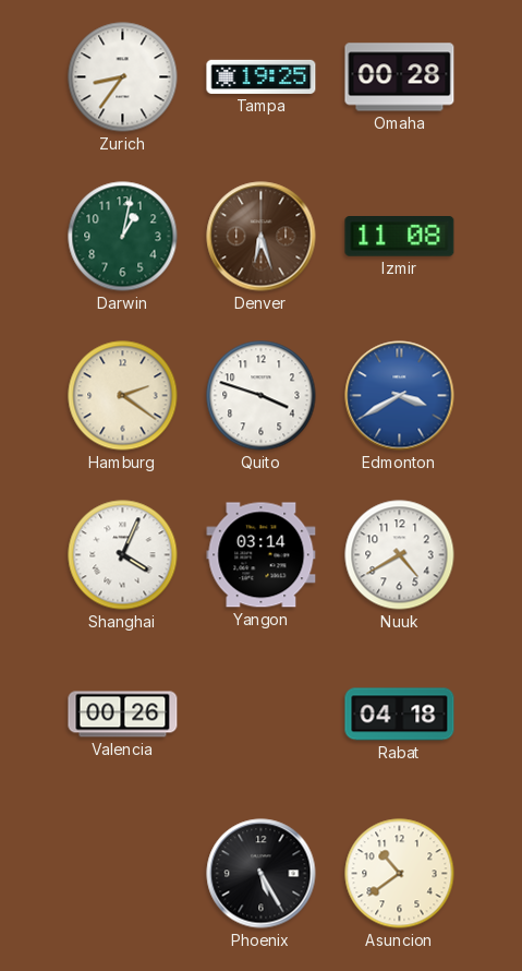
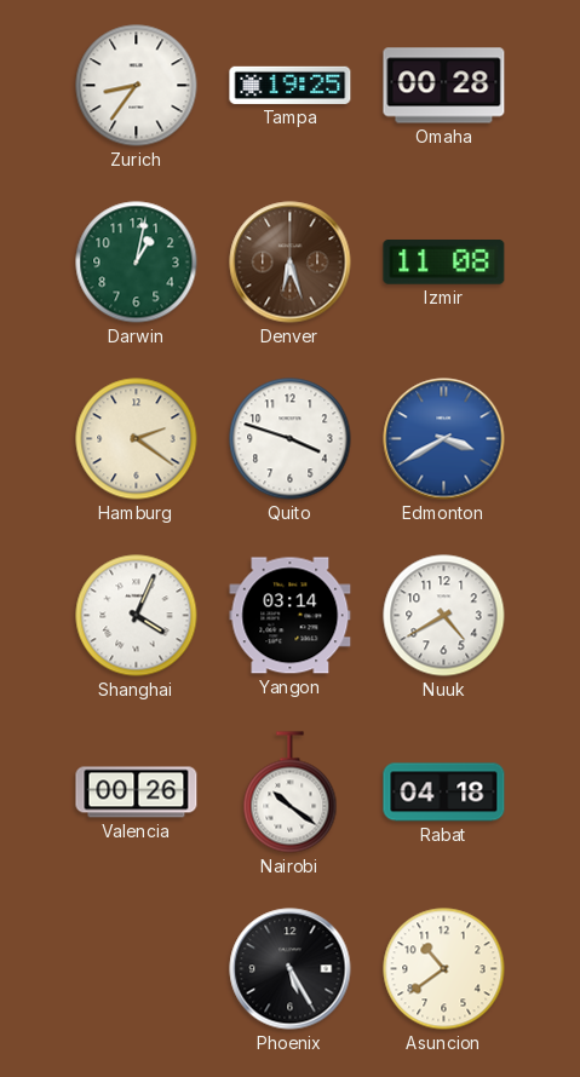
Nairobi: none -> 10:21 (291, 793)
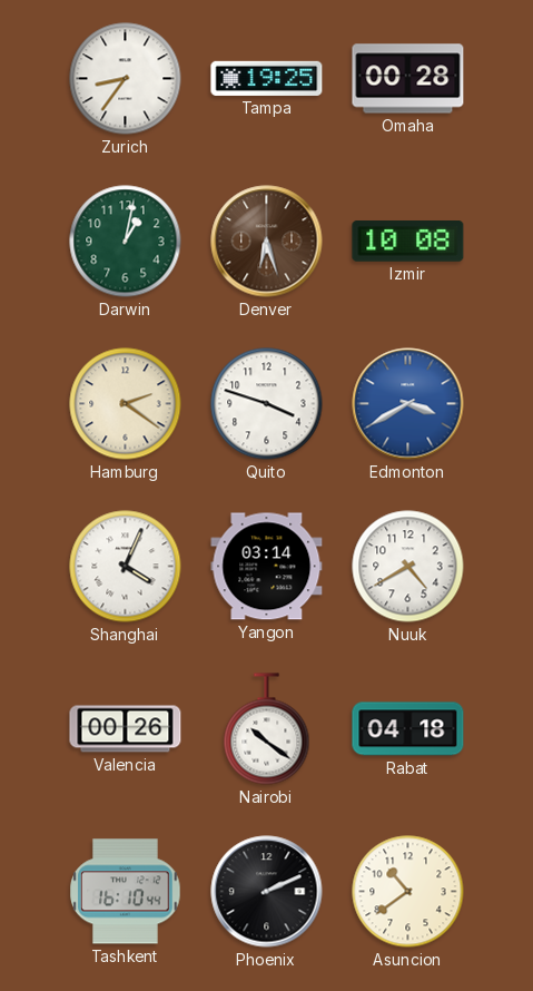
Izmir: 11:08 -> 10:08 (408, 242)
Tashkent: none -> 16:10 (126, 892)
Phoenix: 5:25 -> 2:11 (267, 892)
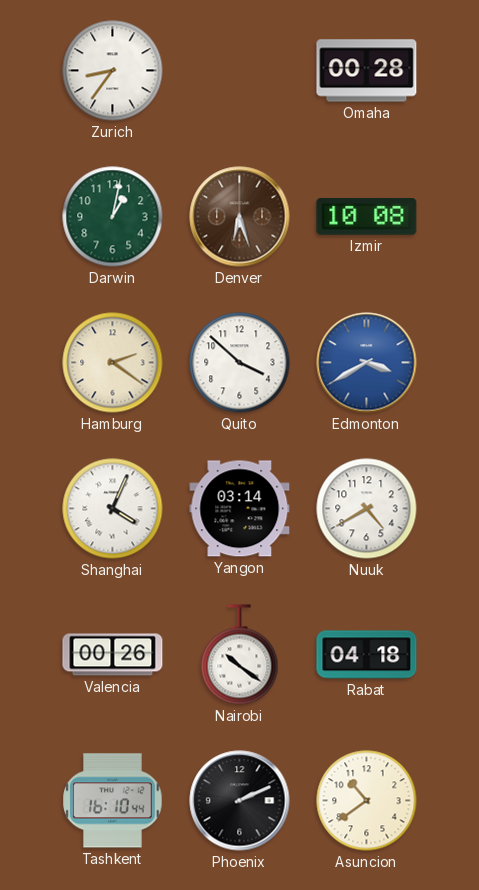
Tampa: 19:25 -> none (267, 78)
Quito: 3:48 -> 3:52 (240, 363)
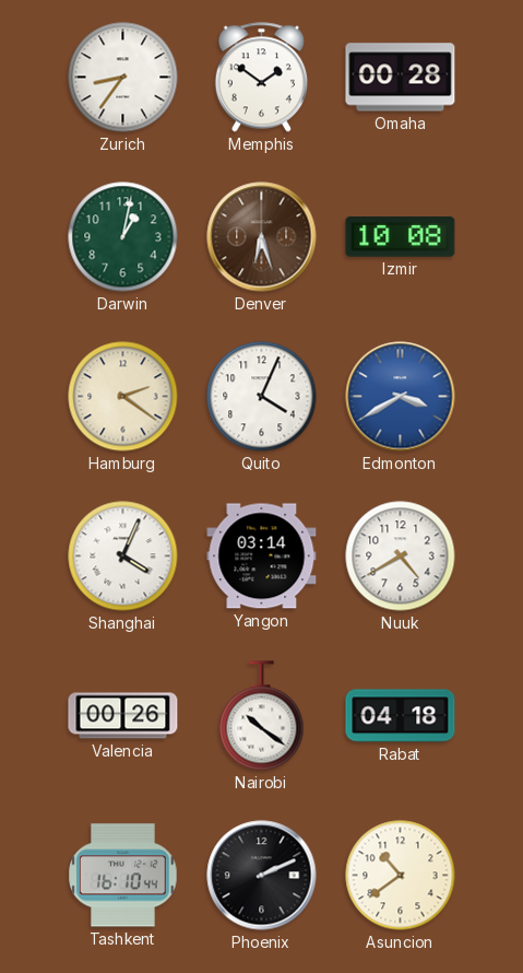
Memphis: none -> 1:51 (261, 78)
Quito: 3:52 -> 4:04 (262, 397)
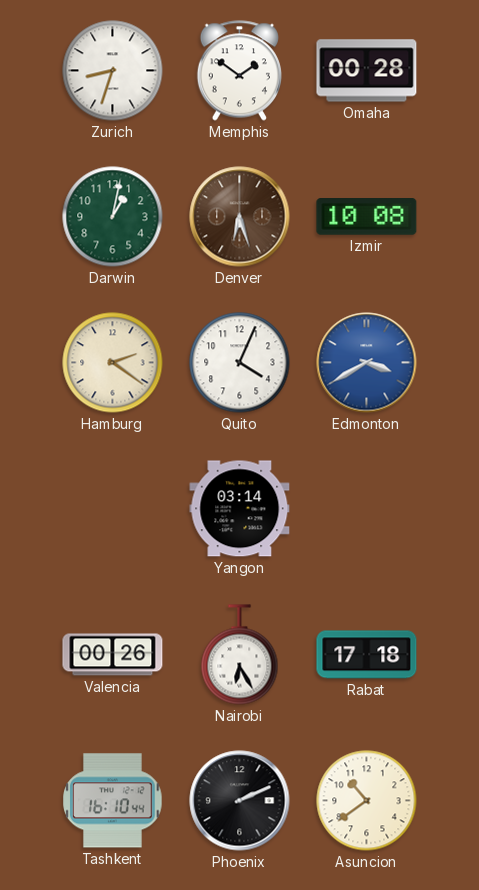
Zurich: 8:36 -> 8:33 (113, 71)
Shanghai: 4:04 -> none (123, 556)
Nuuk: 4:40 -> none (401, 556)
Nairobi: 10:21 -> 6:25 (240, 655)
Rabat: 04:18 -> 17:18 (367, 655)
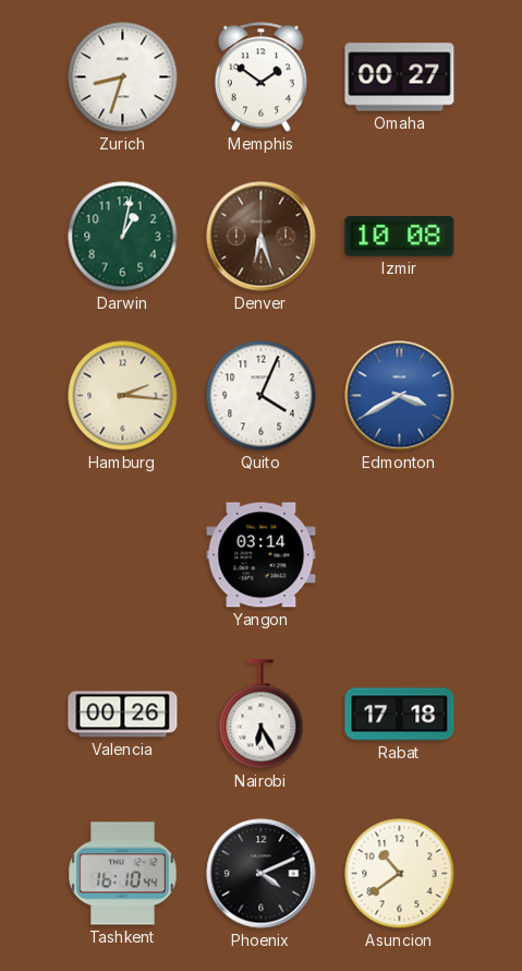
Omaha: 00:28 -> 00:27 (400, 77)
Hamburg: 2:21 -> 2:16 (123, 396)
Phoenix: 2:11 -> 4:11 (262, 874)
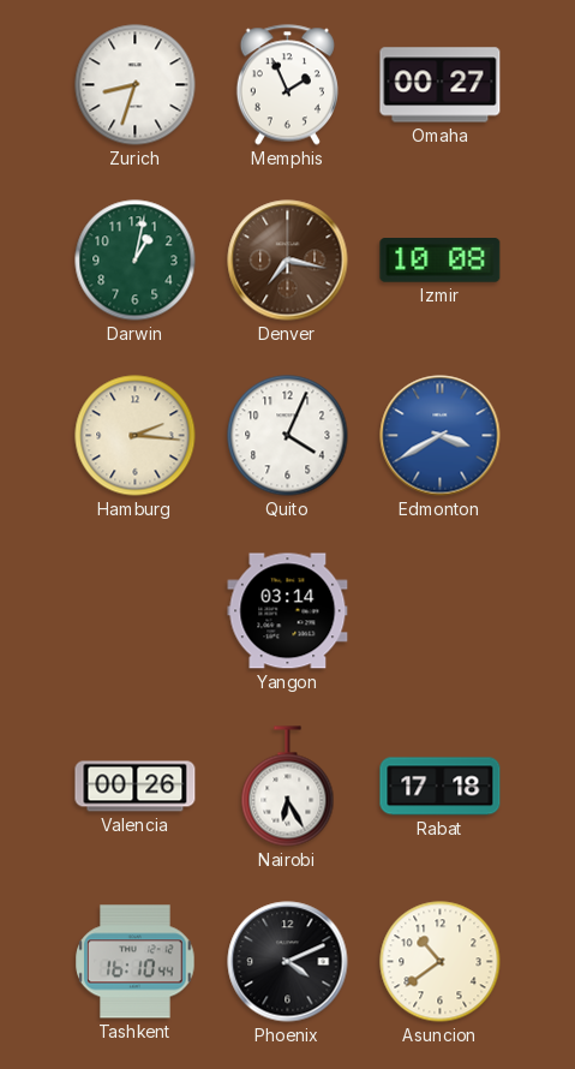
Memphis: 1:51 -> 1:56 (287, 85)
Denver: 6:27 -> 7:17 (288, 261)
